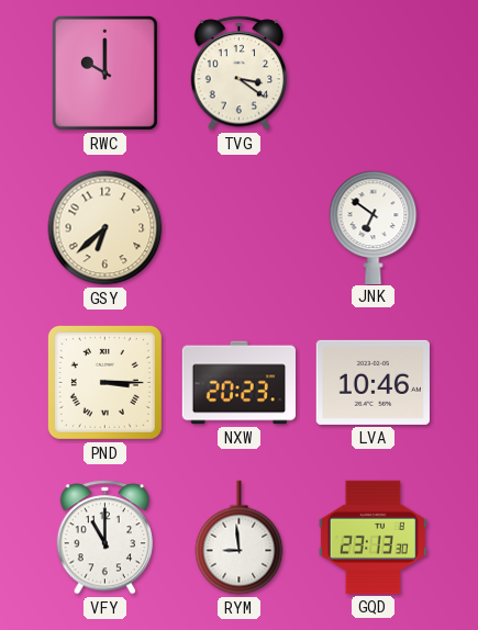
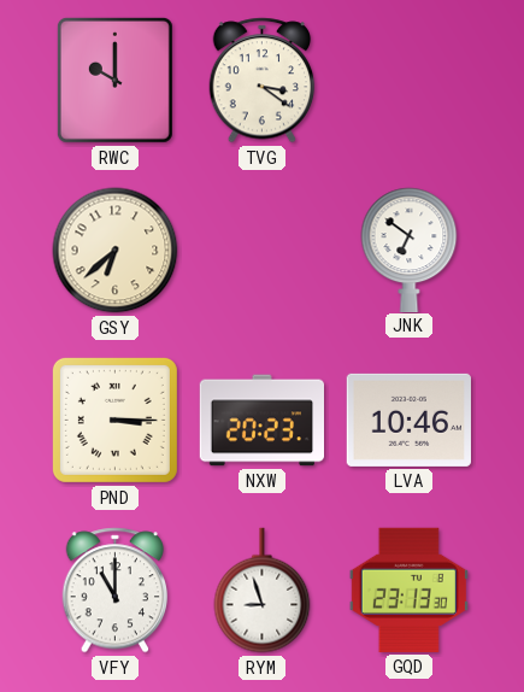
RYM: 8:59 -> 8:57 (263, 591)
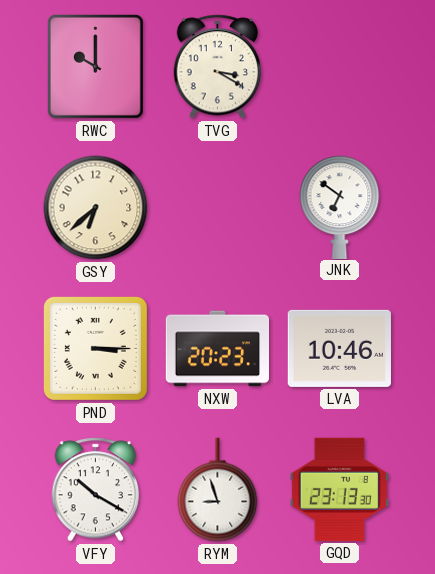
TVG: 3:21 -> 3:20 (218, 67)
VFY: 11:00 -> 10:20 (96, 490)
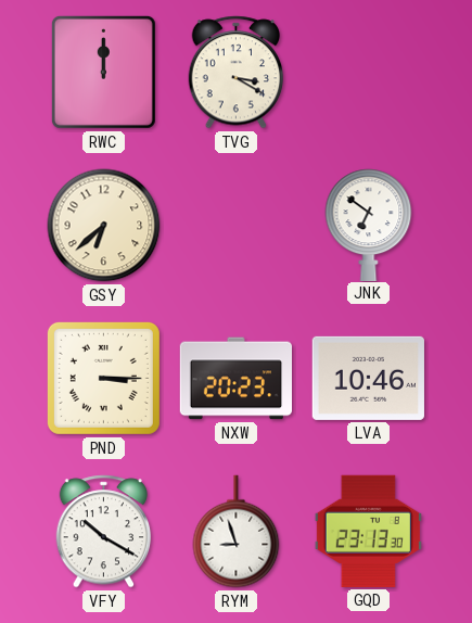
RWC: 10:00 -> 12:00 (103, 72)
